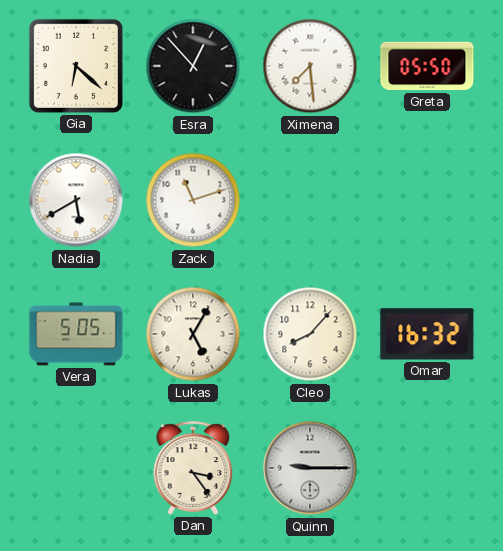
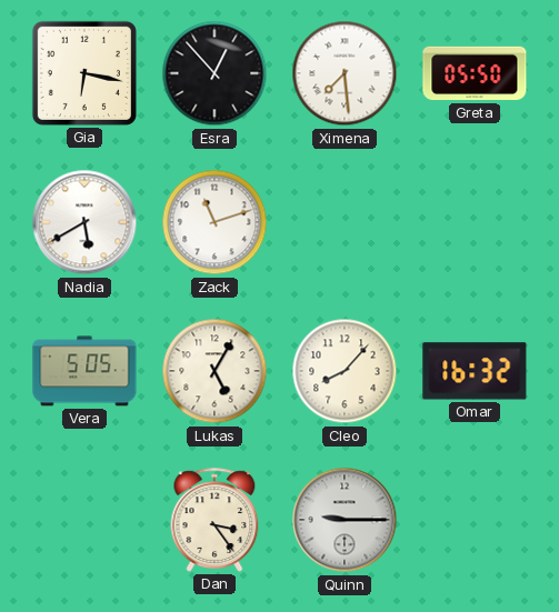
Gia: 6:22 -> 6:17 (84, 73)
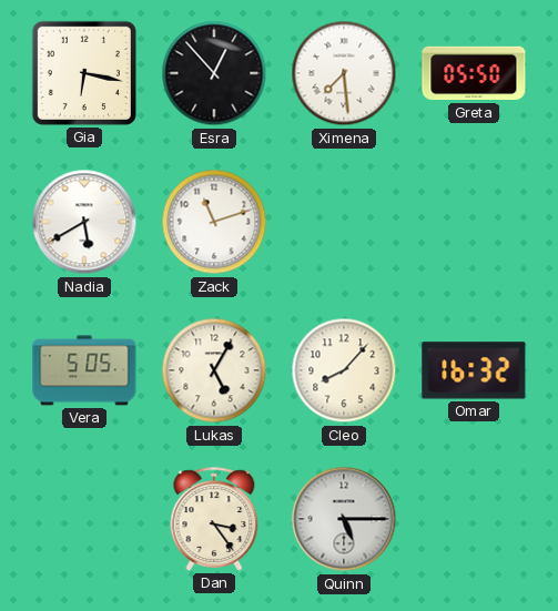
Quinn: 9:15 -> 5:15 (344, 519)
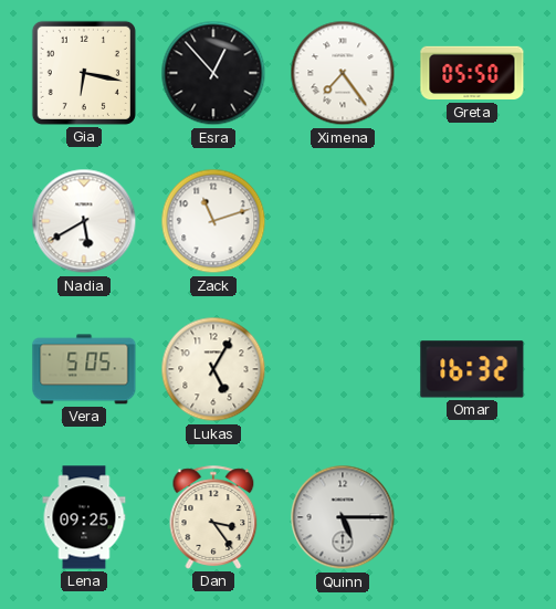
Ximena: 7:29 -> 7:24 (343, 73)
Cleo: 8:07 -> none (344, 370)
Lena: none -> 09:25 (84, 517)
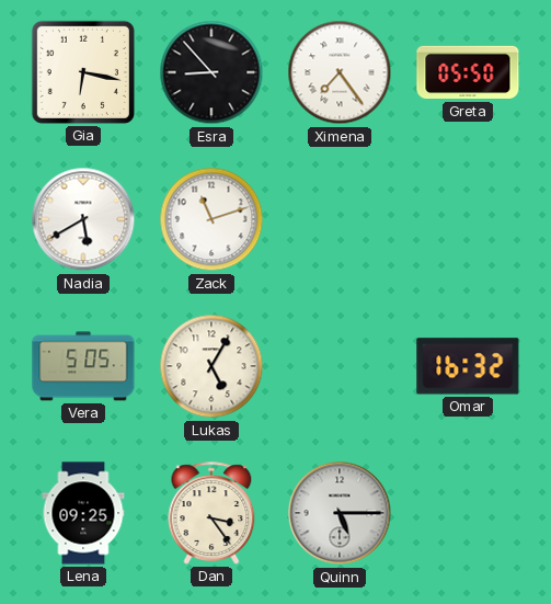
Esra: 12:53 -> 8:53 (211, 72)
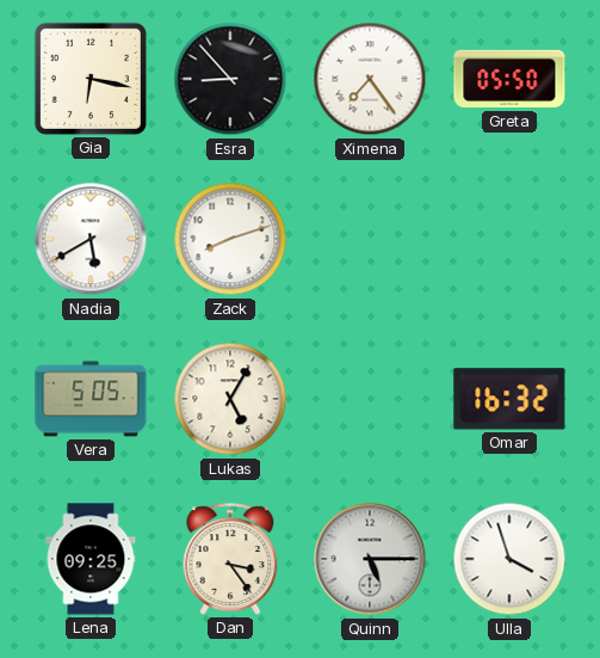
Zack: 11:12 -> 8:12 (230, 239)
Ulla: none -> 3:57 (509, 559)
